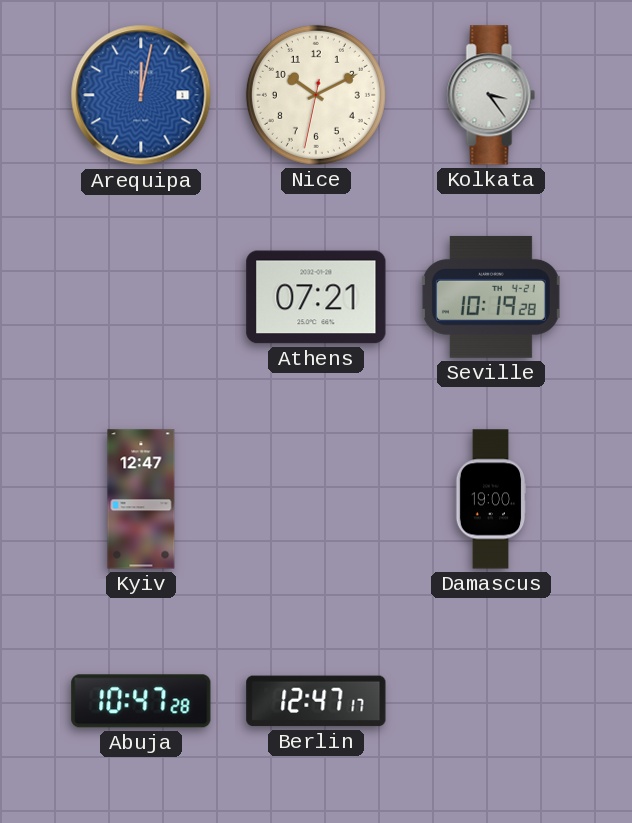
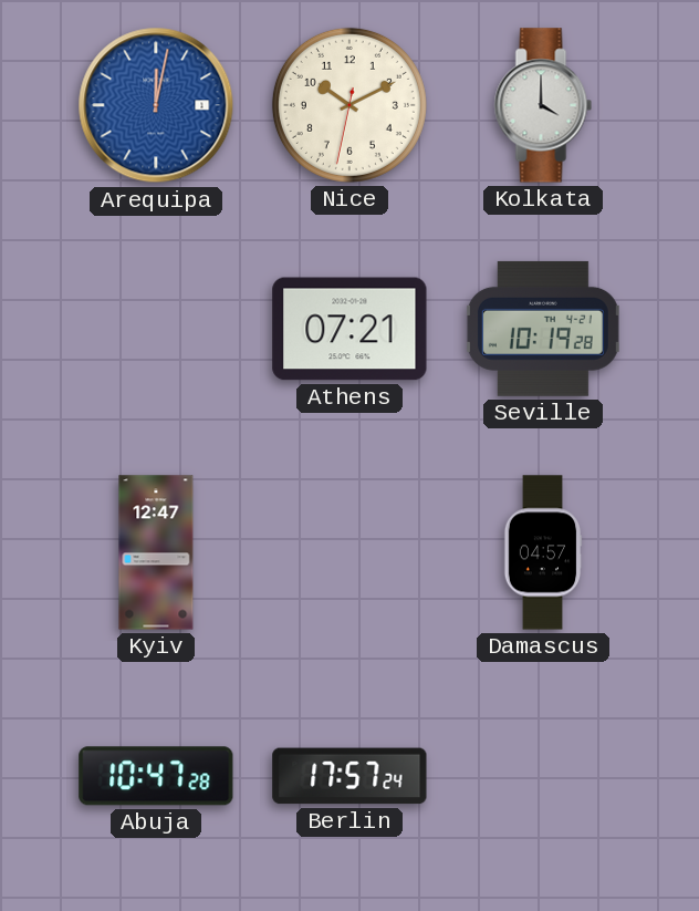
Kolkata: 3:24 -> 4:00 (543, 105)
Damascus: 19:00 -> 04:57 (543, 552)
Berlin: 12:47 -> 17:57 (349, 776)
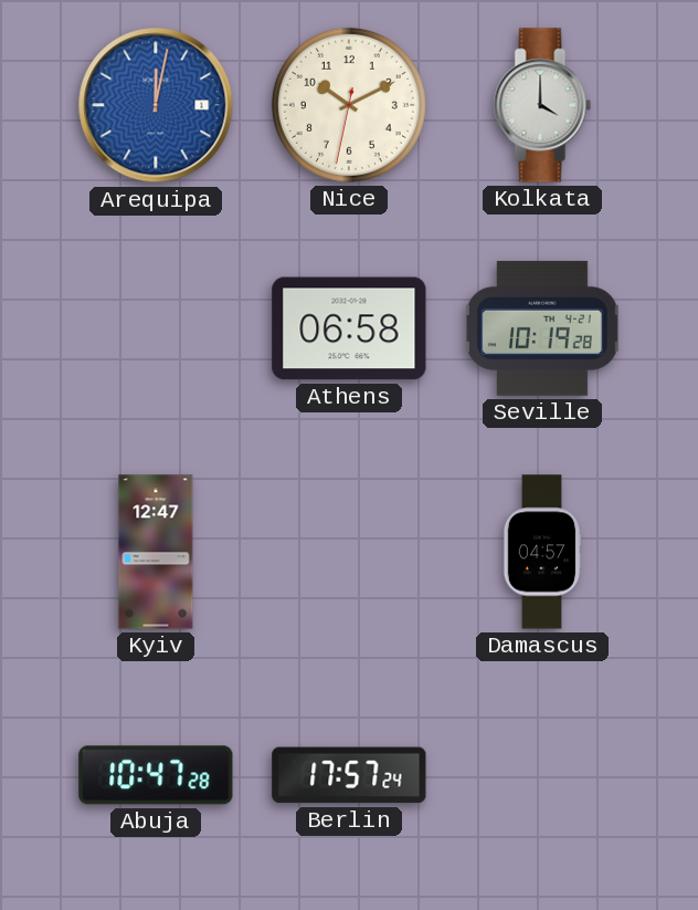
Athens: 07:21 -> 06:58 (349, 328)
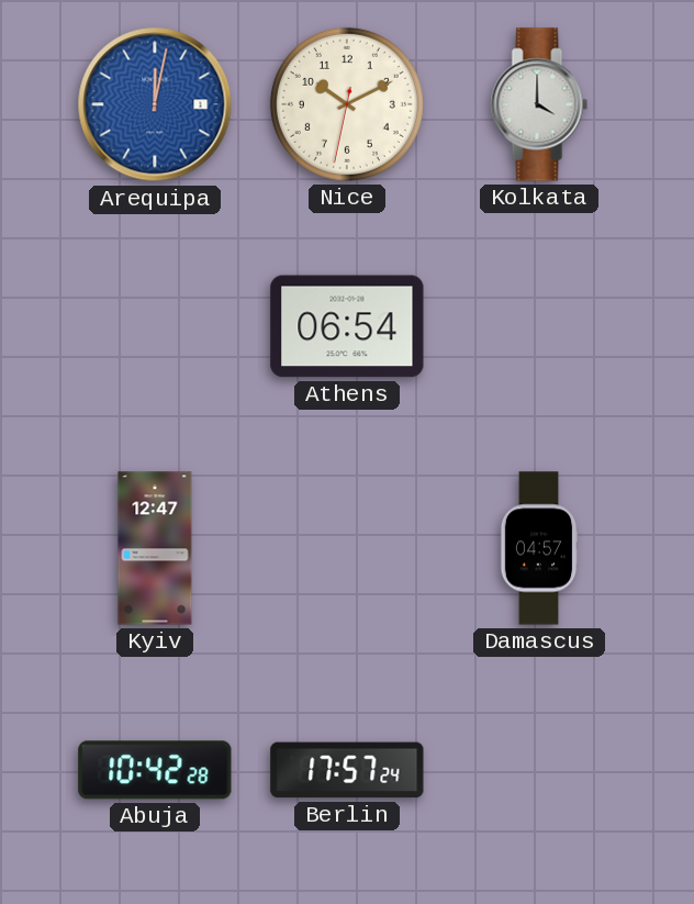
Athens: 06:58 -> 06:54 (347, 326)
Seville: 10:19 -> none (542, 328)
Abuja: 10:47 -> 10:42 (155, 770)
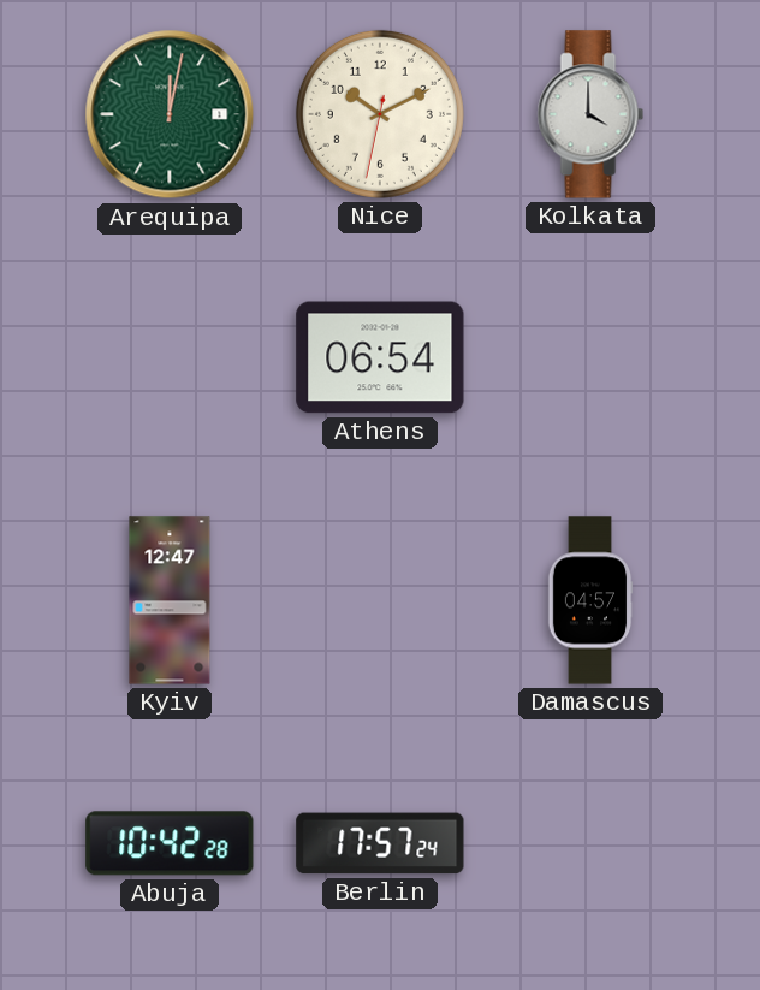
Arequipa dial: blue -> green (170, 114)
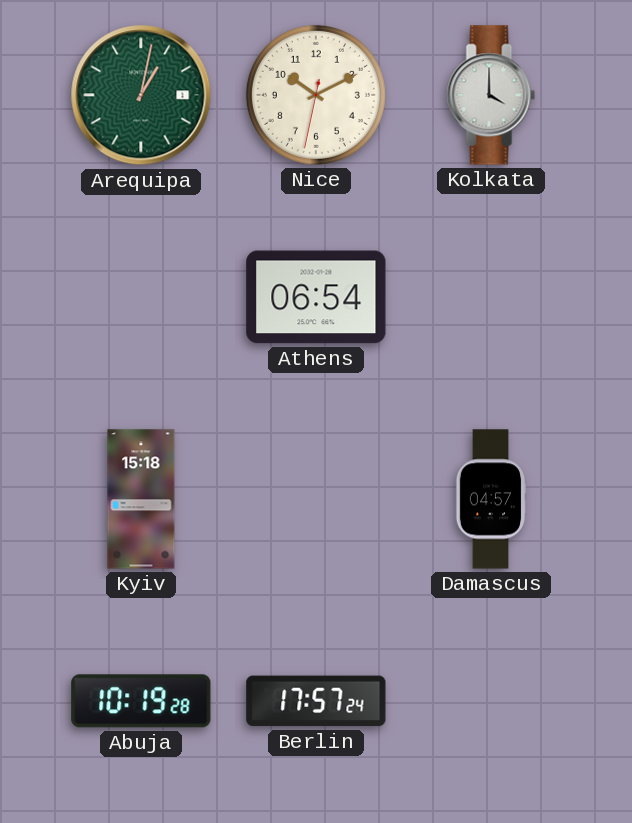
Arequipa: 12:02 -> 1:02 (141, 95)
Kyiv: 12:47 -> 15:18 (141, 499)
Abuja: 10:42 -> 10:19 (141, 701)
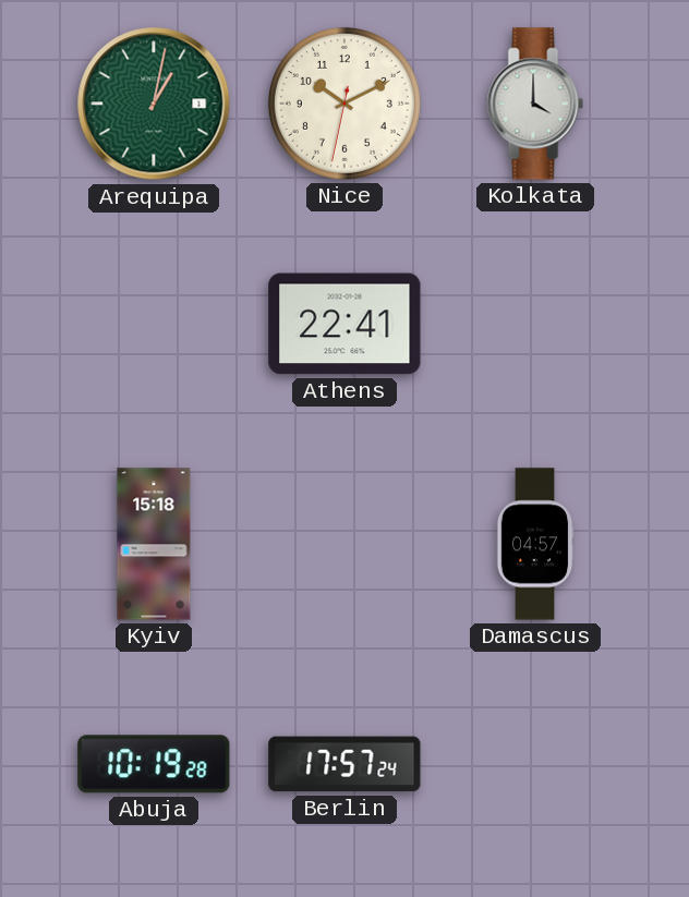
Athens: 06:54 -> 22:41 (344, 324)
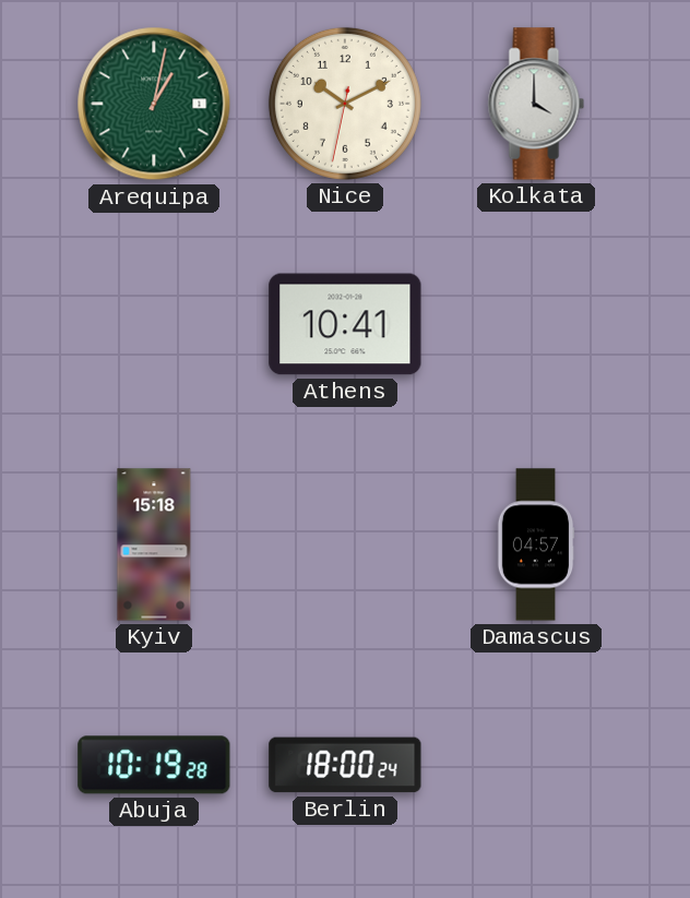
Athens: 22:41 -> 10:41 (345, 324)
Berlin: 17:57 -> 18:00 (345, 765)
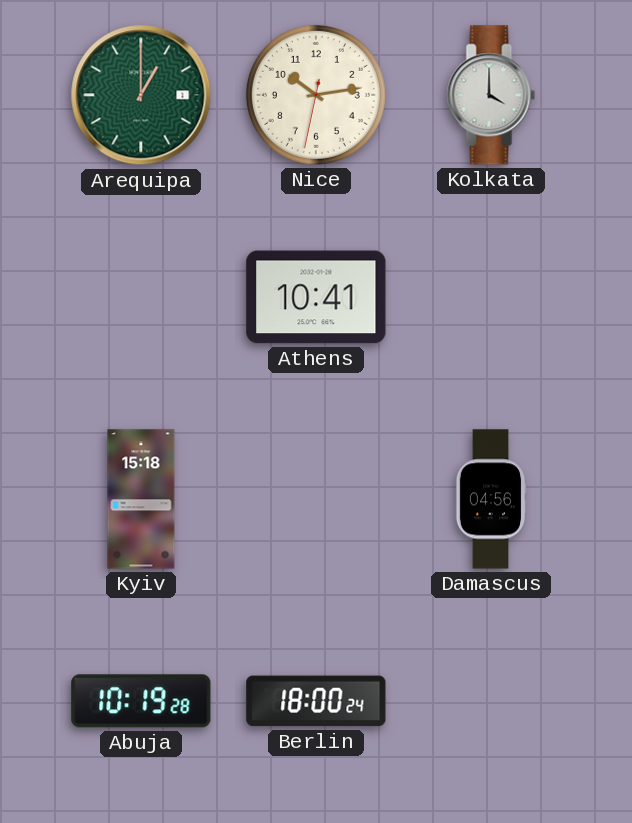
Arequipa: 1:02 -> 1:00 (141, 95)
Nice: 10:10 -> 10:13 (316, 95)
Damascus: 04:57 -> 04:56 (491, 499)
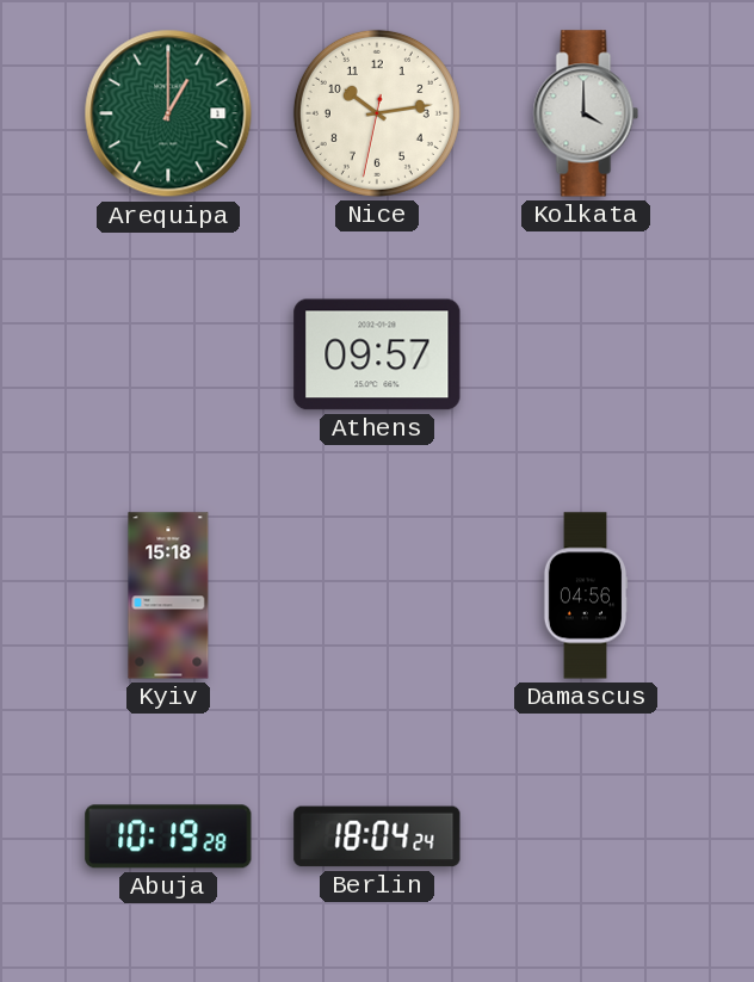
Athens: 10:41 -> 09:57 (377, 354)
Berlin: 18:00 -> 18:04 (377, 836)
